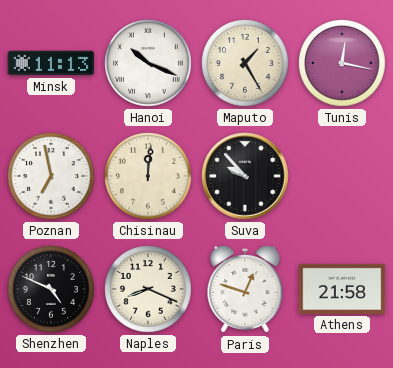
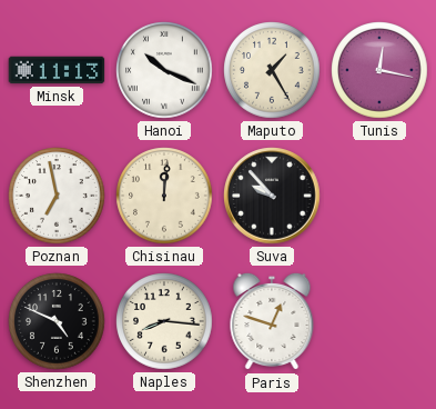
Naples: 8:19 -> 8:16 (164, 321)
Athens: 21:58 -> none (342, 289)
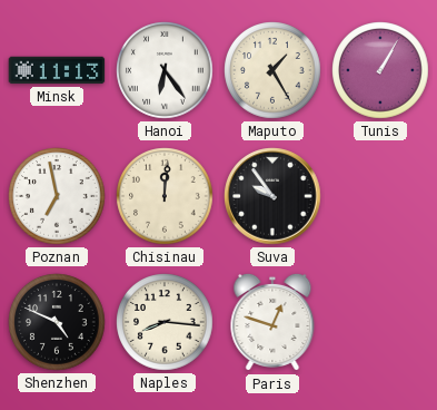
Hanoi: 10:19 -> 6:24 (165, 70)
Tunis: 12:17 -> 1:05 (380, 70)
Suva: 9:53 -> 9:54 (272, 196)
